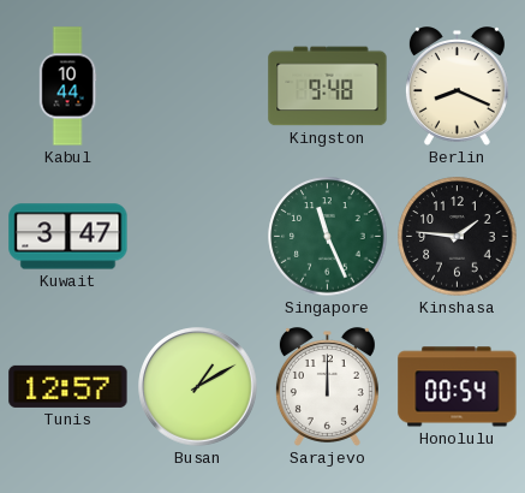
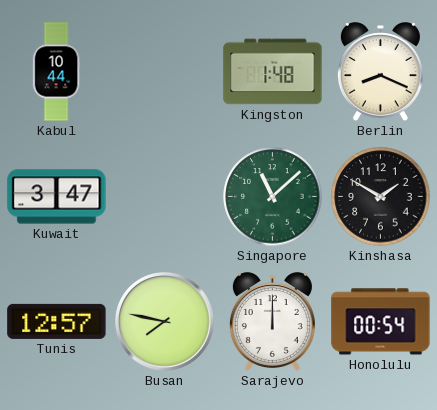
Kingston: 9:48 -> 1:48 (273, 72)
Singapore: 11:26 -> 11:08 (273, 197)
Kinshasa: 1:46 -> 1:50 (381, 197)
Busan: 1:10 -> 7:47 (165, 322)
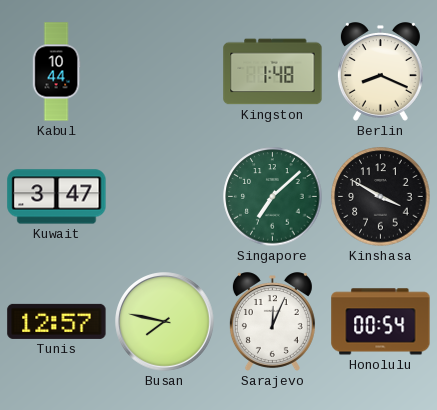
Singapore: 11:08 -> 7:08 (273, 197)
Kinshasa: 1:50 -> 3:50 (381, 197)
Sarajevo: 12:00 -> 12:04 (272, 322)
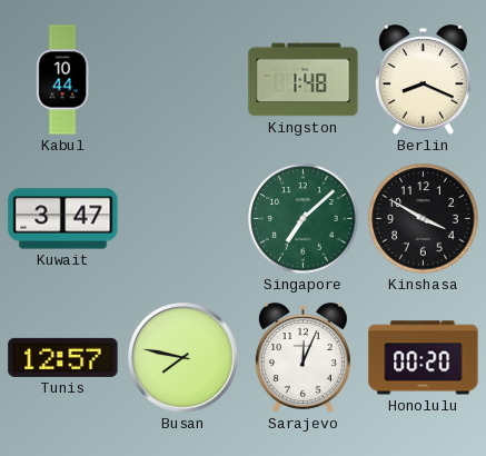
Honolulu: 00:54 -> 00:20 (424, 358)
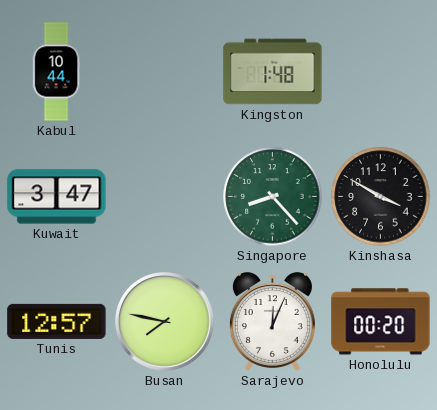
Berlin: 8:19 -> none (423, 80)
Singapore: 7:08 -> 8:23 (273, 197)
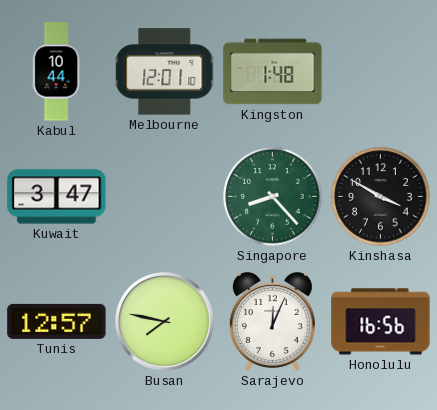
Melbourne: none -> 12:01 (165, 72)
Honolulu: 00:20 -> 16:56 (381, 322)
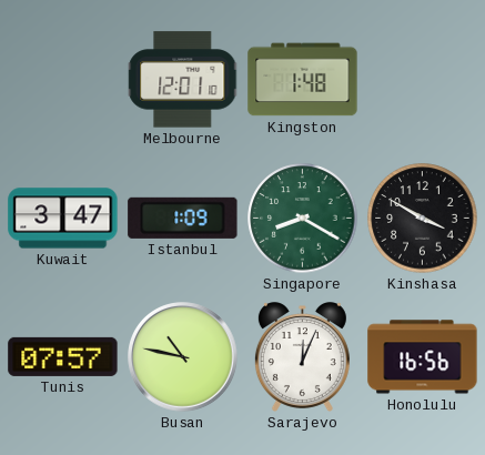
Kabul: 10:44 -> none (56, 72)
Istanbul: none -> 1:09 (183, 218)
Singapore: 8:23 -> 8:20 (303, 219)
Tunis: 12:57 -> 07:57 (63, 356)
Busan: 7:47 -> 10:47 (183, 357)
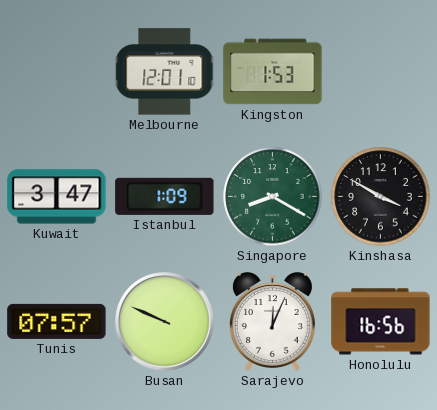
Kingston: 1:48 -> 1:53 (273, 72)
Busan: 10:47 -> 9:49 (165, 322)
